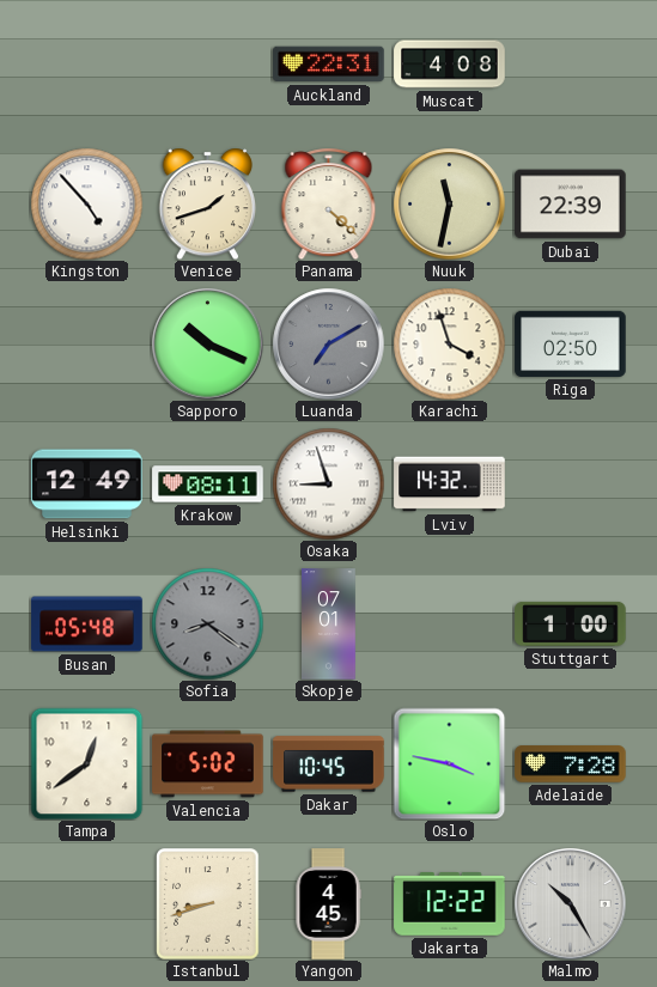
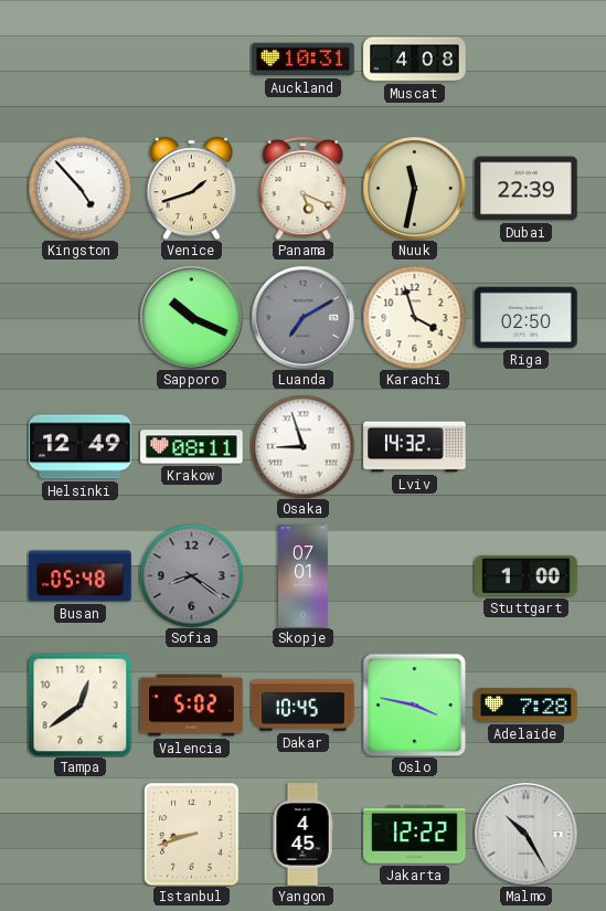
Auckland: 22:31 -> 10:31 (304, 60)
Panama: 4:22 -> 5:19 (304, 188)
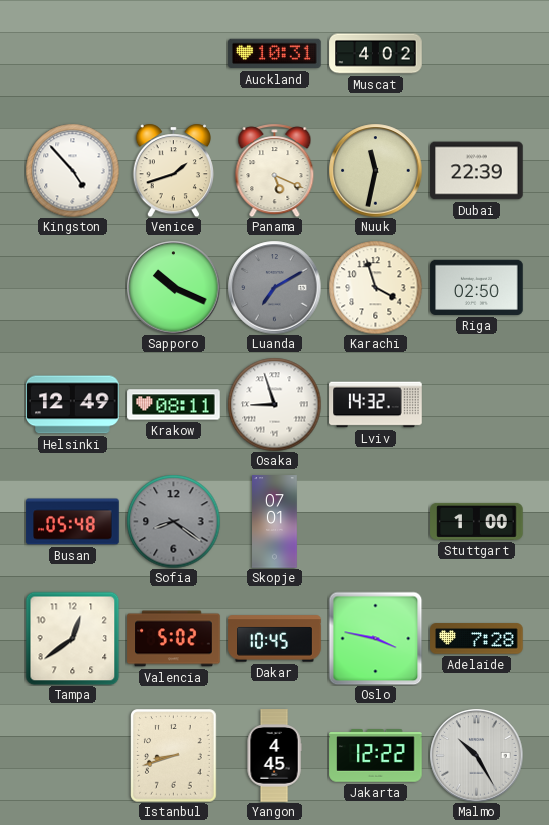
Muscat: 4:08 -> 4:02 (376, 54)
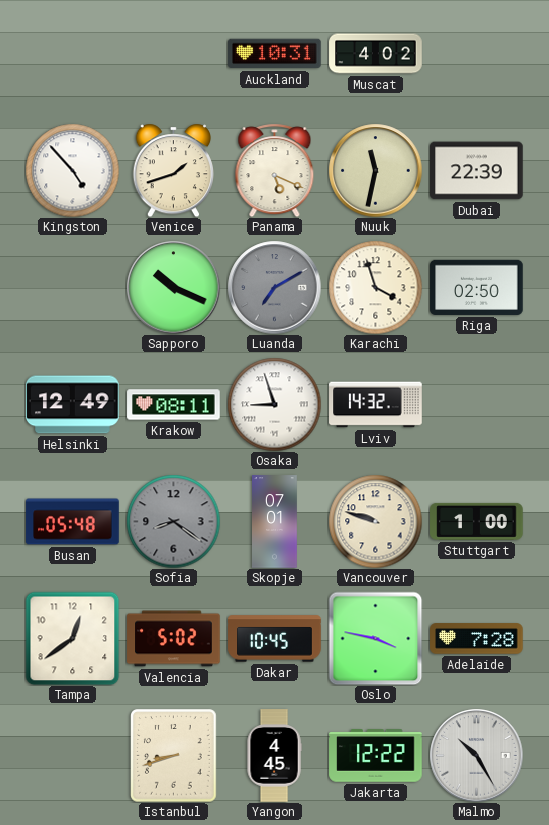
Vancouver: none -> 9:48 (375, 521)
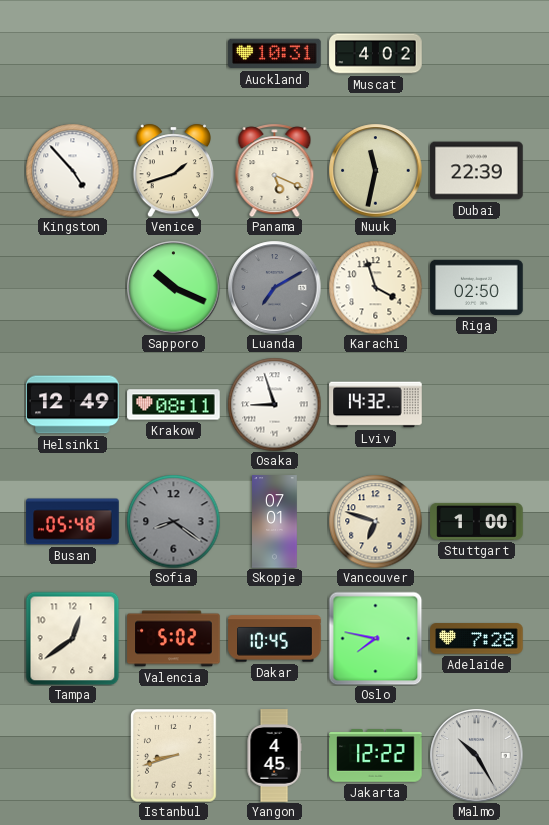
Vancouver: 9:48 -> 6:48 (375, 521)
Oslo: 3:47 -> 7:47 (375, 638)
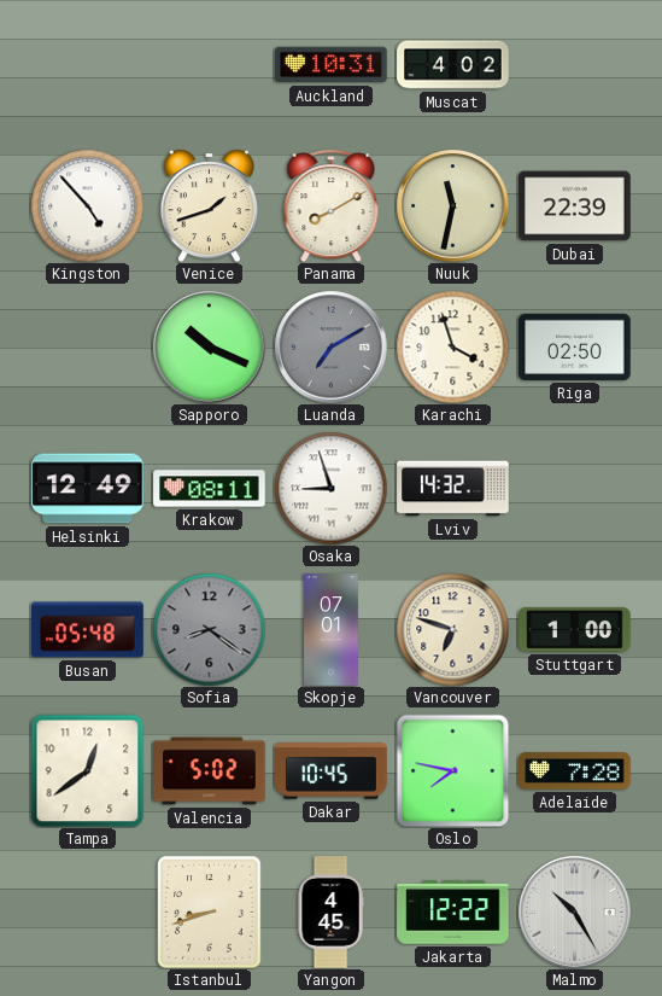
Panama: 5:19 -> 8:10 (332, 205)
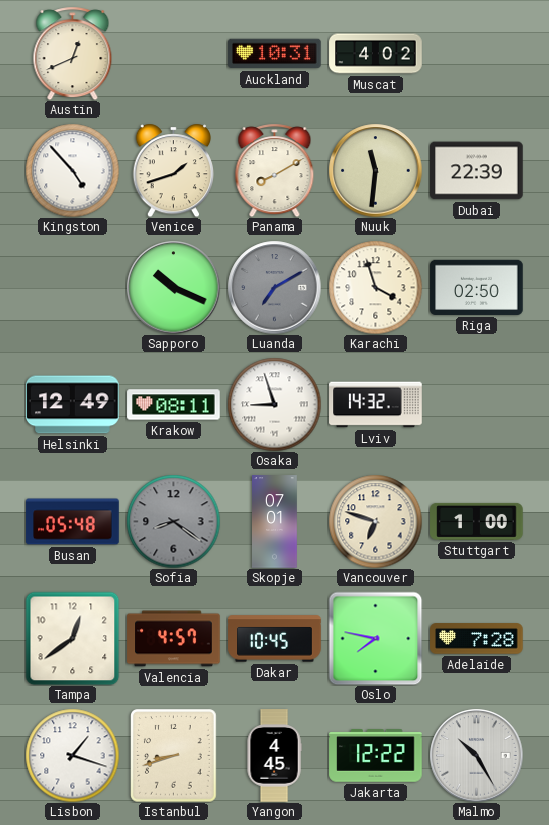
Austin: none -> 12:41 (73, 53)
Nuuk: 11:32 -> 11:31 (375, 170)
Valencia: 5:02 -> 4:57 (174, 639)
Lisbon: none -> 1:18 (72, 755)
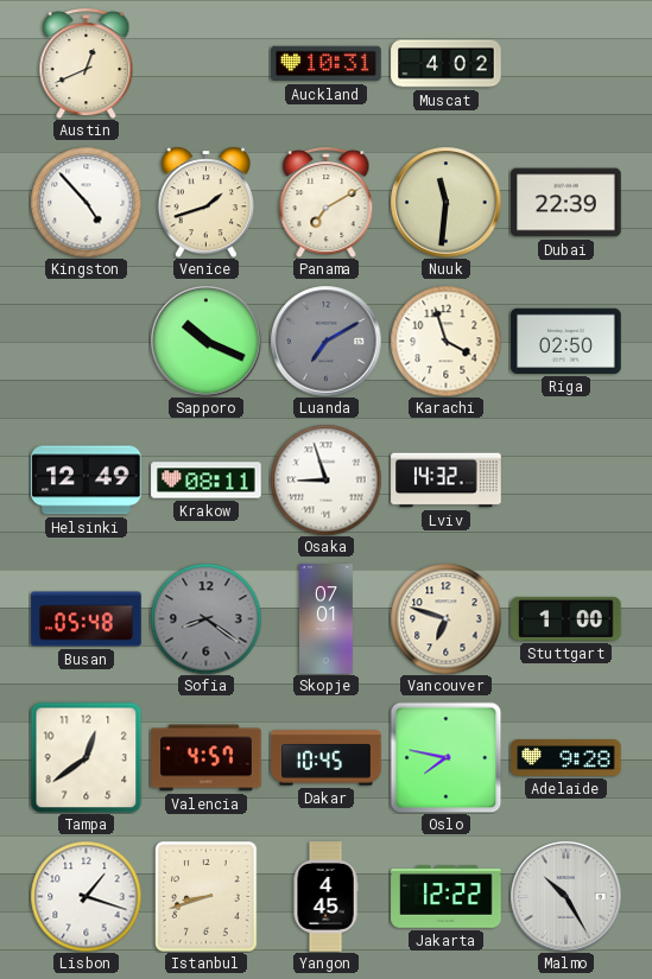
Panama: 8:10 -> 7:10 (327, 202)
Adelaide: 7:28 -> 9:28 (566, 758)
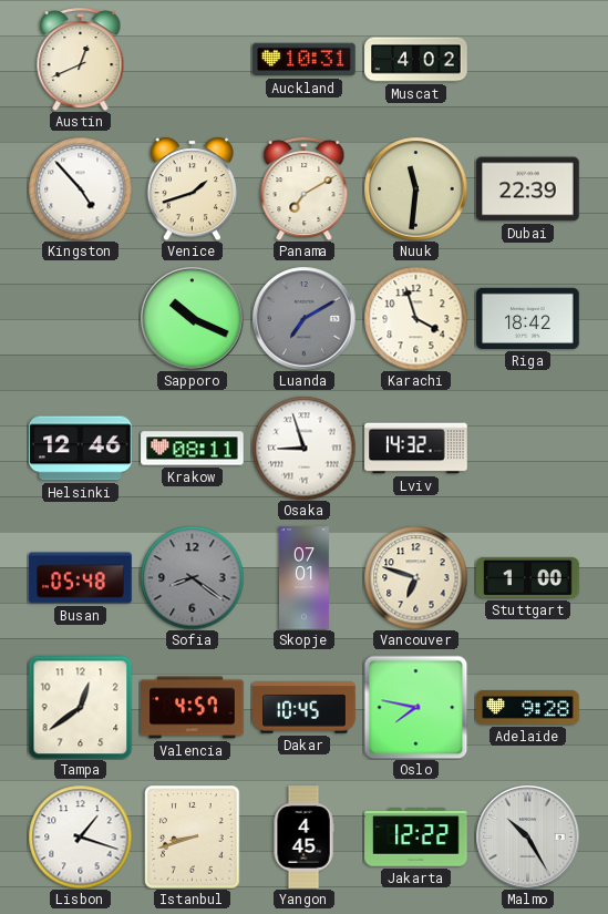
Riga: 02:50 -> 18:42 (528, 318)
Helsinki: 12:49 -> 12:46 (81, 449)
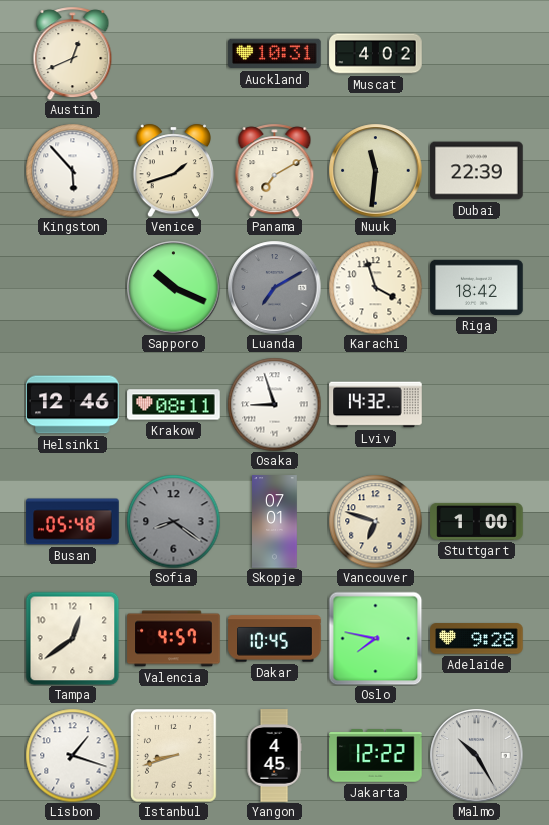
Kingston: 4:53 -> 5:53 (72, 170)
